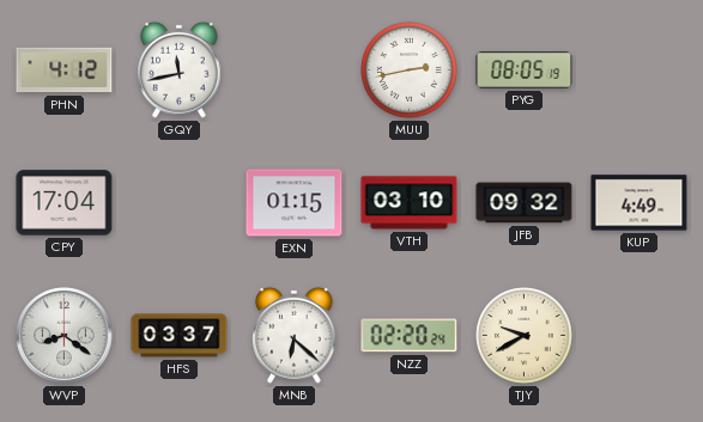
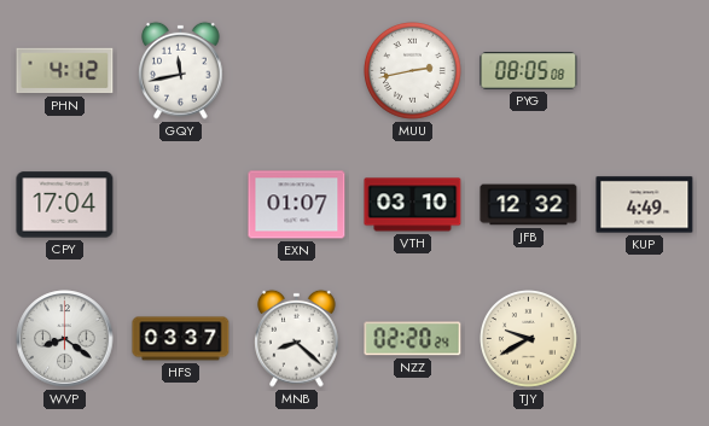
PYG: 08:05:19 -> 08:05:08 (529, 71)
EXN: 01:15 -> 01:07 (297, 205)
JFB: 09:32 -> 12:32 (529, 205)
MNB: 6:22 -> 8:22 (297, 338)
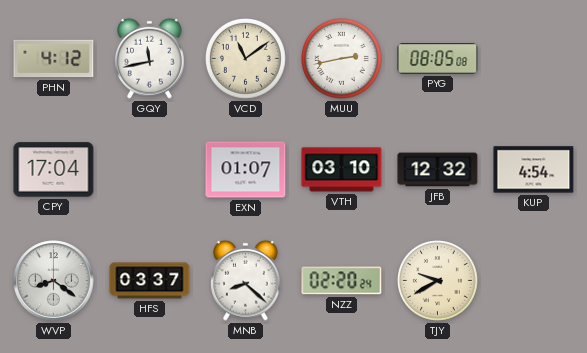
VCD: none -> 11:09 (246, 59)
KUP: 4:49 -> 4:54 (534, 170)
